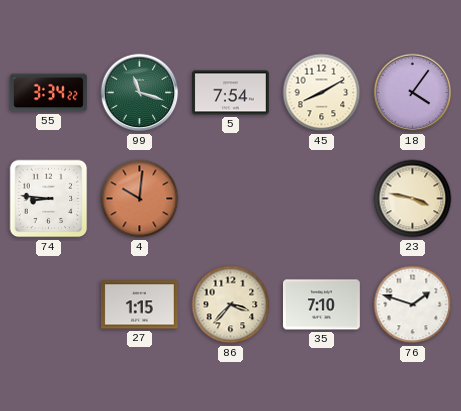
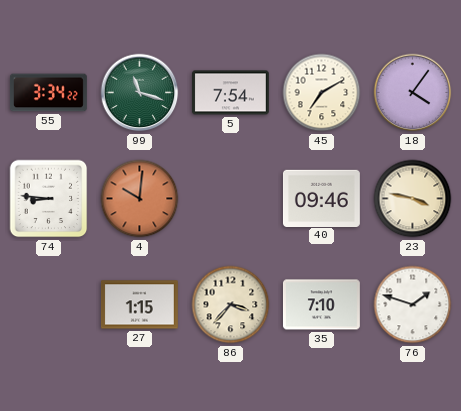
45: 8:10 -> 7:10 (322, 93)
40: none -> 09:46 (321, 198)
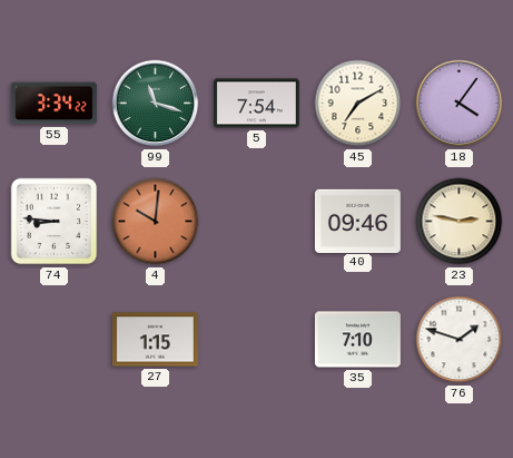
23: 3:47 -> 2:47 (460, 222)
86: 3:37 -> none (231, 305)
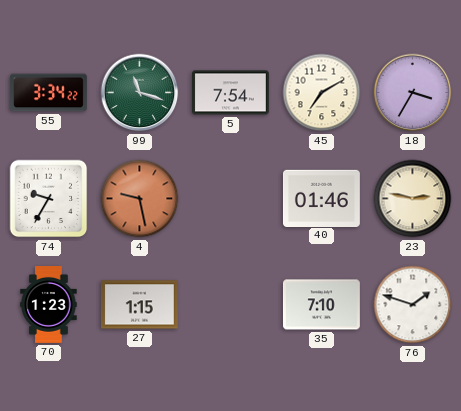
18: 4:06 -> 3:35 (413, 93)
74: 8:46 -> 9:35 (49, 199)
4: 10:01 -> 9:28 (140, 199)
40: 09:46 -> 01:46 (321, 198)
70: none -> 1:23 (49, 305)
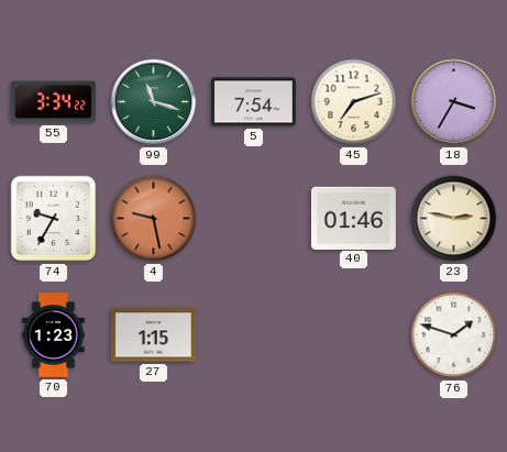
45: 7:10 -> 7:12 (354, 102)
35: 7:10 -> none (321, 305)
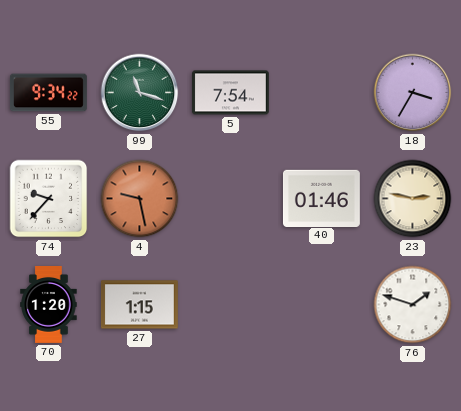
55: 3:34 -> 9:34 (48, 93)
45: 7:12 -> none (354, 102)
74: 9:35 -> 9:37 (49, 199)
70: 1:23 -> 1:20 (49, 305)
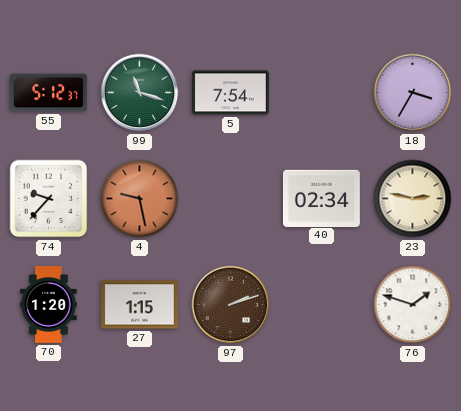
55: 9:34 -> 5:12 (48, 93)
40: 01:46 -> 02:34 (321, 198)
97: none -> 2:12 (231, 305)
